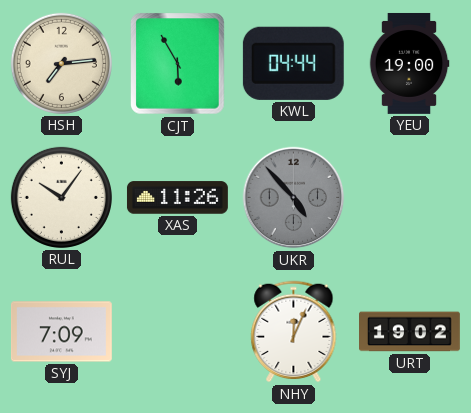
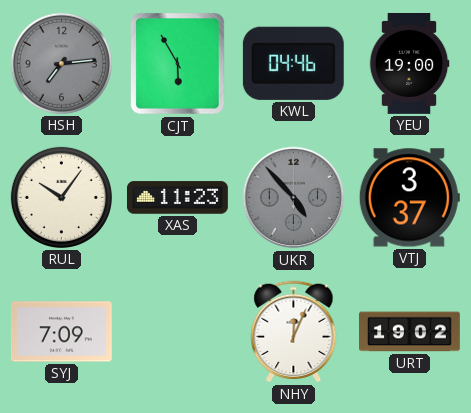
HSH dial: cream -> grey (61, 63)
KWL: 04:44 -> 04:46 (293, 63)
XAS: 11:26 -> 11:23 (177, 198)
VTJ: none -> 3:37 (409, 198)
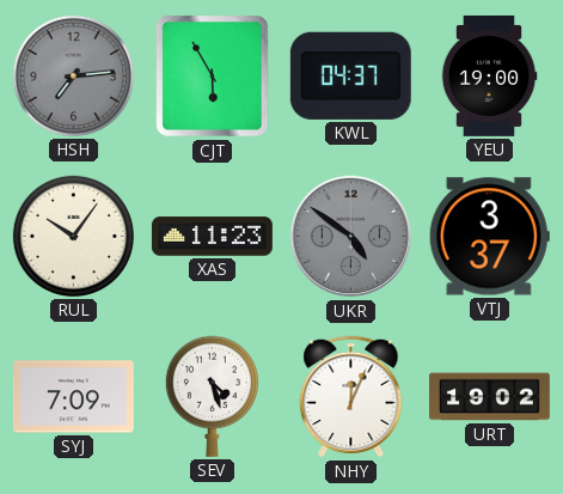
KWL: 04:46 -> 04:37 (350, 75)
UKR: 4:53 -> 4:51 (351, 237)
SEV: none -> 4:27 (212, 396)
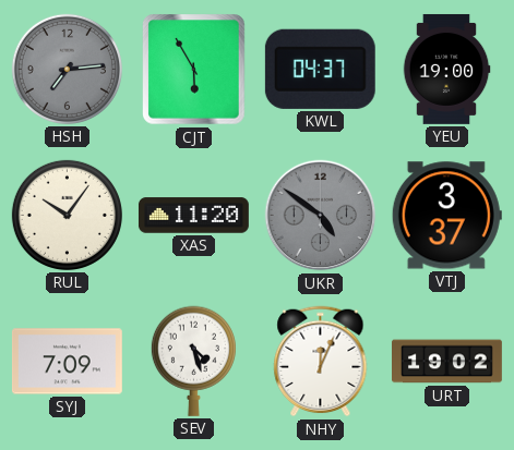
XAS: 11:23 -> 11:20 (193, 216)
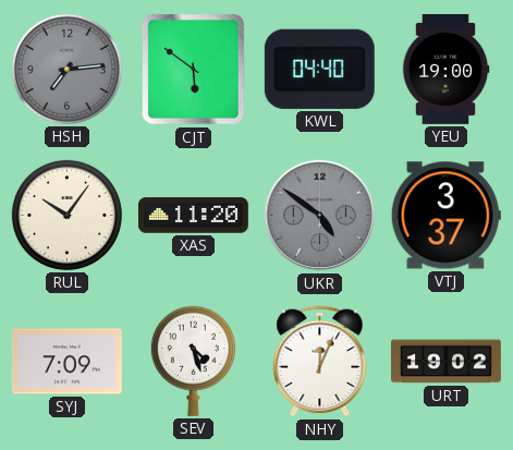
CJT: 5:55 -> 5:51 (194, 70)
KWL: 04:37 -> 04:40 (319, 69)
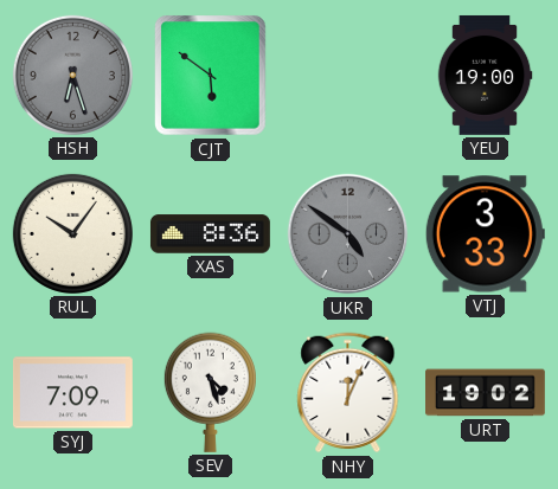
HSH: 7:14 -> 6:27 (72, 75)
KWL: 04:40 -> none (319, 69)
XAS: 11:20 -> 8:36 (210, 234)
VTJ: 3:37 -> 3:33 (485, 234)
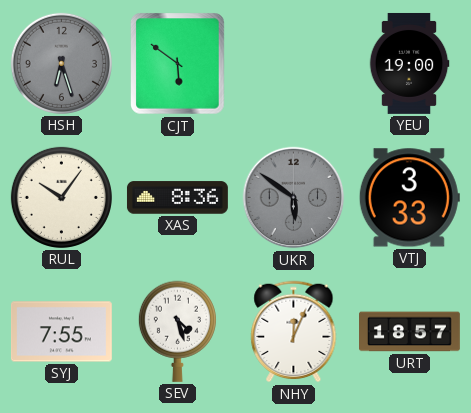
UKR: 4:51 -> 5:51 (294, 198)
SYJ: 7:09 -> 7:55 (61, 332)
URT: 19:02 -> 18:57 (410, 332)
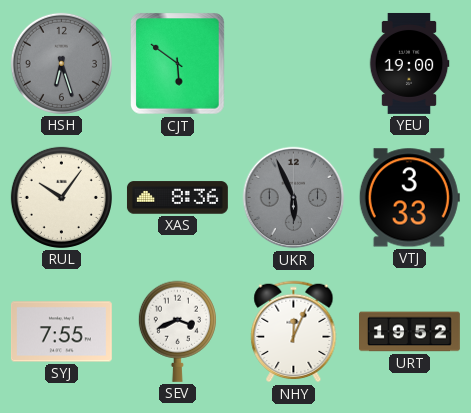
UKR: 5:51 -> 5:56 (294, 198)
SEV: 4:27 -> 3:41 (177, 331)
URT: 18:57 -> 19:52 (410, 332)
